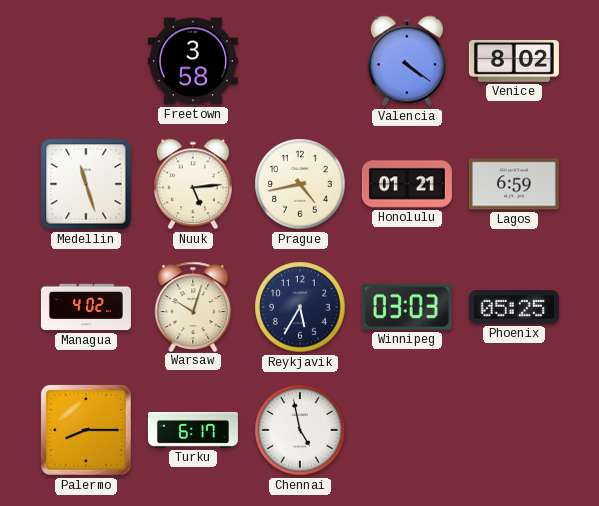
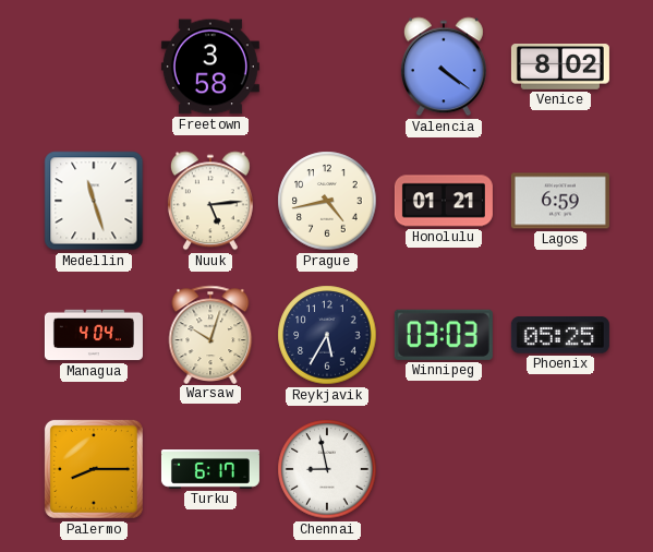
Managua: 4:02 -> 4:04 (94, 335)
Chennai: 4:58 -> 8:58 (327, 469)
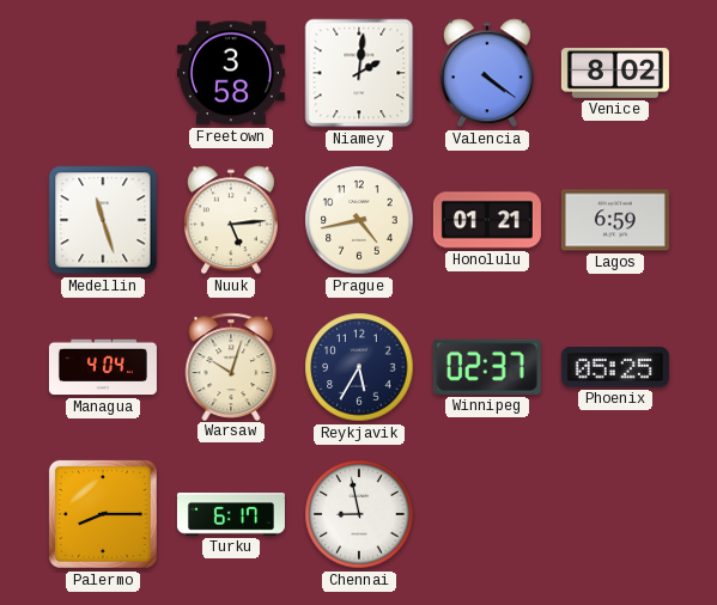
Niamey: none -> 2:01 (359, 73)
Winnipeg: 03:03 -> 02:37 (487, 367)
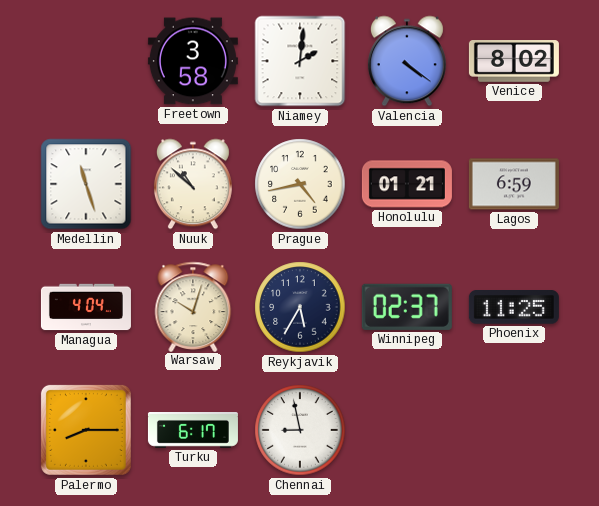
Nuuk: 5:14 -> 10:52 (193, 184)
Phoenix: 05:25 -> 11:25 (514, 308)
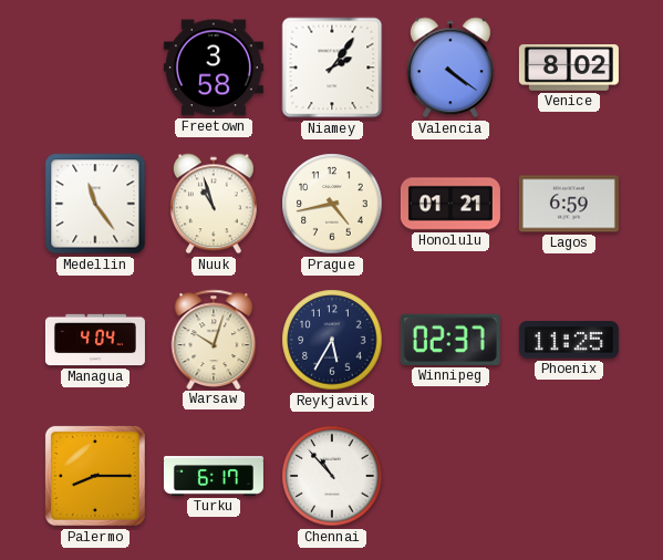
Niamey: 2:01 -> 2:06 (332, 68)
Medellin: 11:27 -> 11:24 (95, 204)
Nuuk: 10:52 -> 10:57 (214, 204)
Chennai: 8:58 -> 10:53 (332, 476)
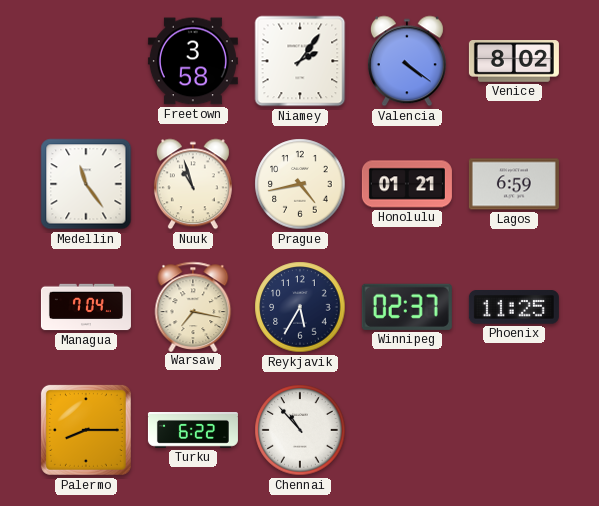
Managua: 4:04 -> 7:04 (86, 307)
Warsaw: 10:03 -> 7:17 (193, 306)
Turku: 6:17 -> 6:22 (193, 431)
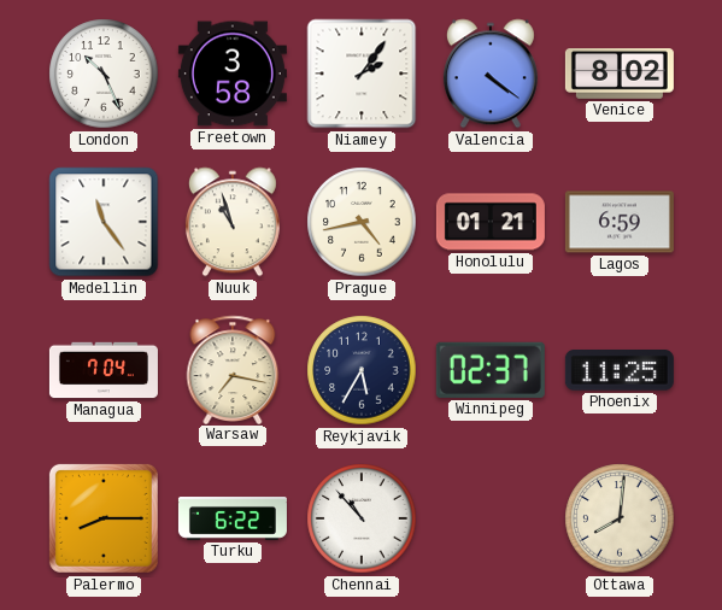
London: none -> 10:26 (104, 74)
Ottawa: none -> 8:01 (620, 518)
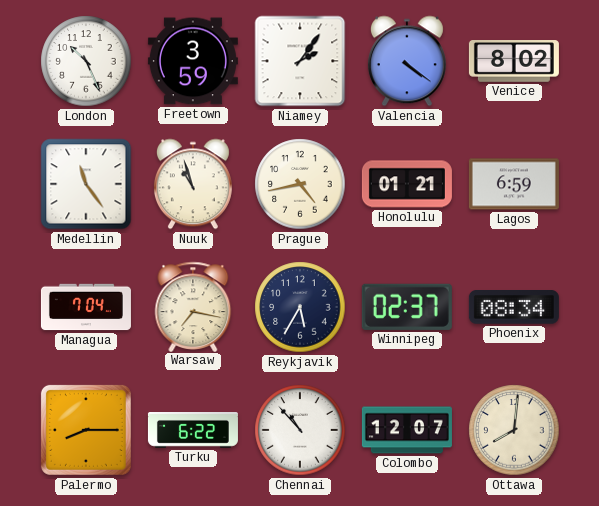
Freetown: 3:58 -> 3:59 (193, 61)
Phoenix: 11:25 -> 08:34 (514, 308)
Colombo: none -> 12:07 (407, 430)
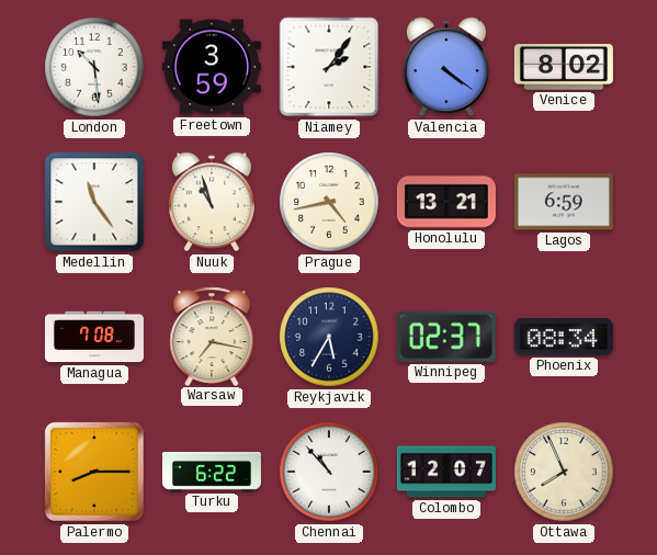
London: 10:26 -> 10:29 (94, 67)
Honolulu: 01:21 -> 13:21 (446, 202)
Managua: 7:04 -> 7:08 (94, 337)
Ottawa: 8:01 -> 7:56 (564, 472)
